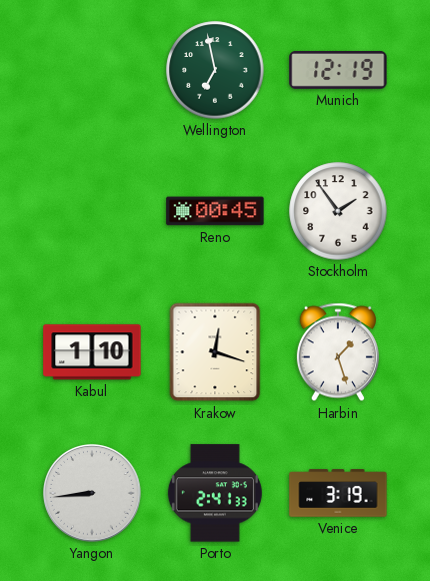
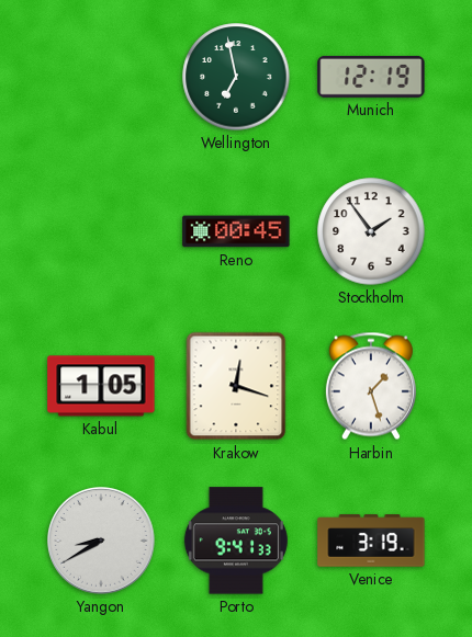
Kabul: 1:10 -> 1:05 (101, 386)
Yangon: 8:44 -> 8:40 (101, 541)
Porto: 2:41 -> 9:41 (236, 541)
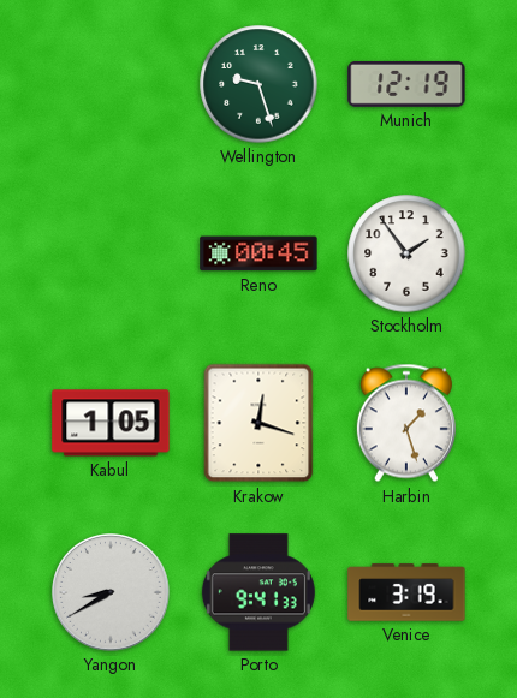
Wellington: 6:58 -> 9:27 (258, 84)
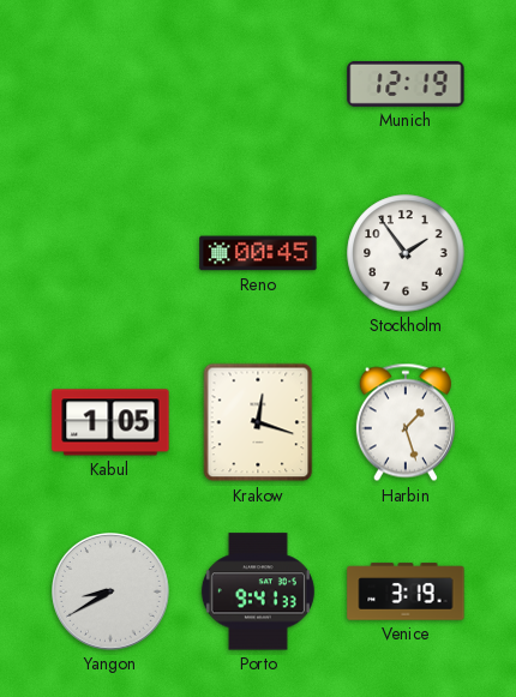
Wellington: 9:27 -> none (258, 84)
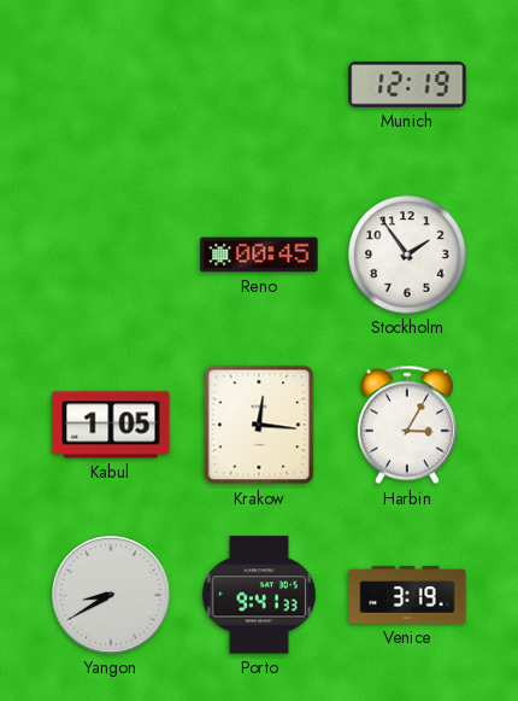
Krakow: 12:18 -> 12:16 (259, 425)
Harbin: 1:27 -> 3:05 (407, 425)
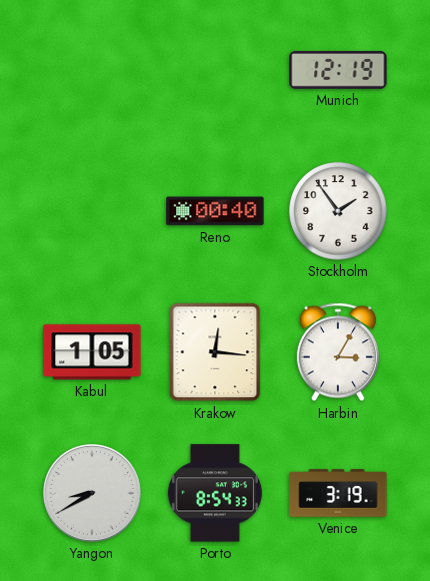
Reno: 00:45 -> 00:40 (215, 211)
Porto: 9:41 -> 8:54 (215, 493)
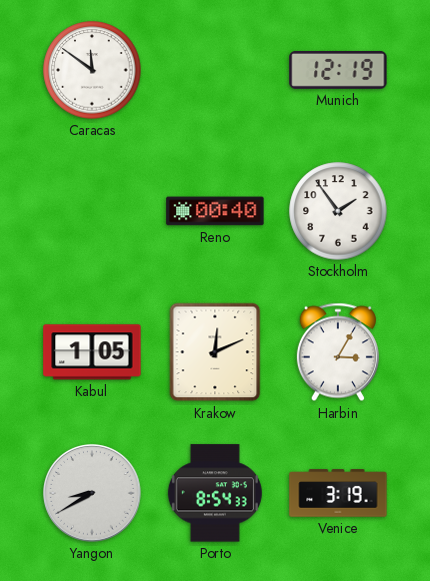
Caracas: none -> 11:51 (92, 70)
Krakow: 12:16 -> 12:11 (215, 352)
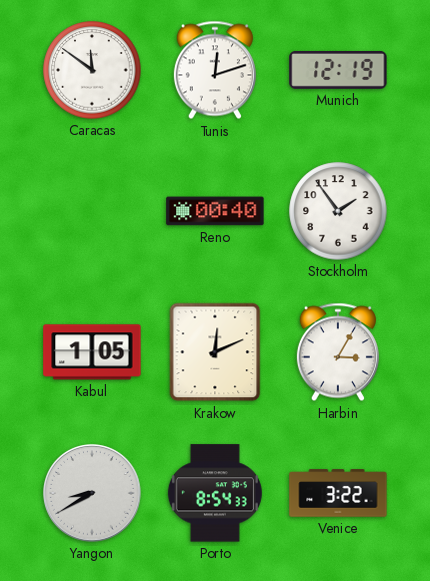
Tunis: none -> 12:12 (215, 70)
Venice: 3:19 -> 3:22 (338, 493)
